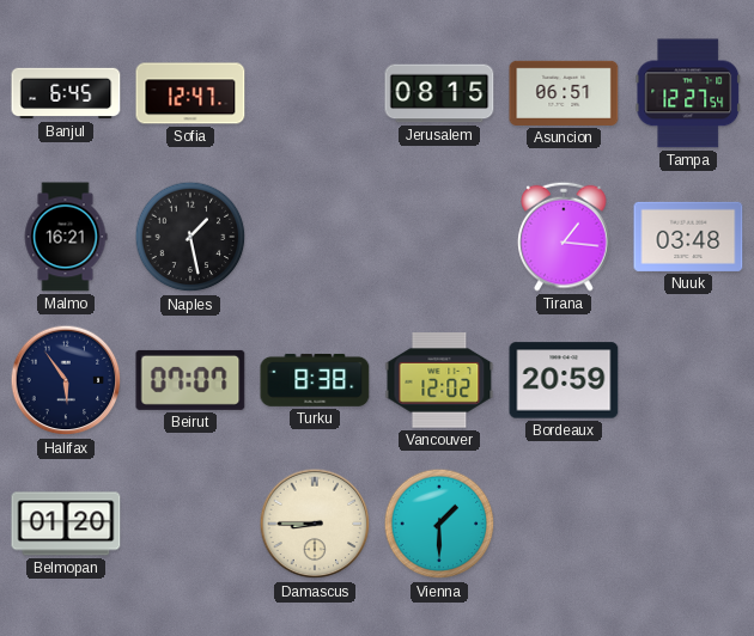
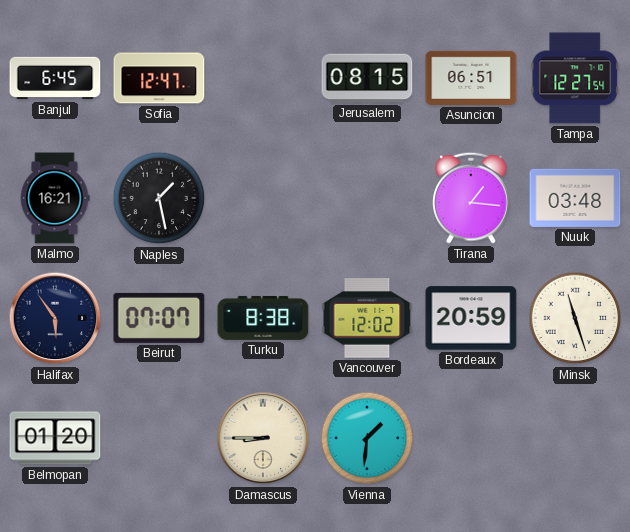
Minsk: none -> 11:27 (575, 318)
Vienna: 1:30 -> 1:31 (367, 438)
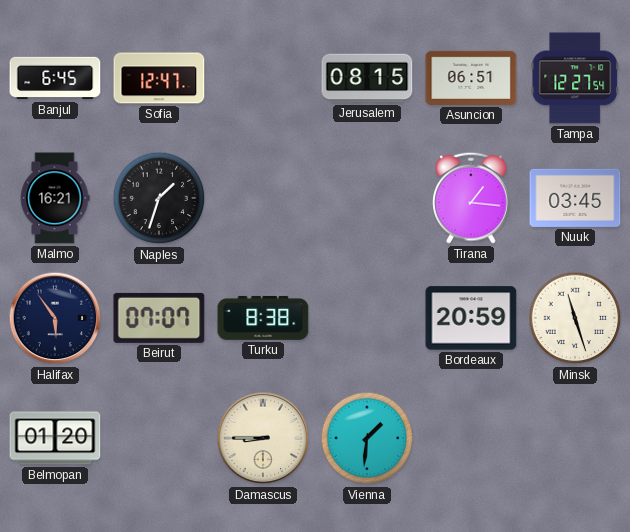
Naples: 1:28 -> 1:33 (159, 198)
Nuuk: 03:48 -> 03:45 (575, 198)
Vancouver: 12:02 -> none (367, 319)
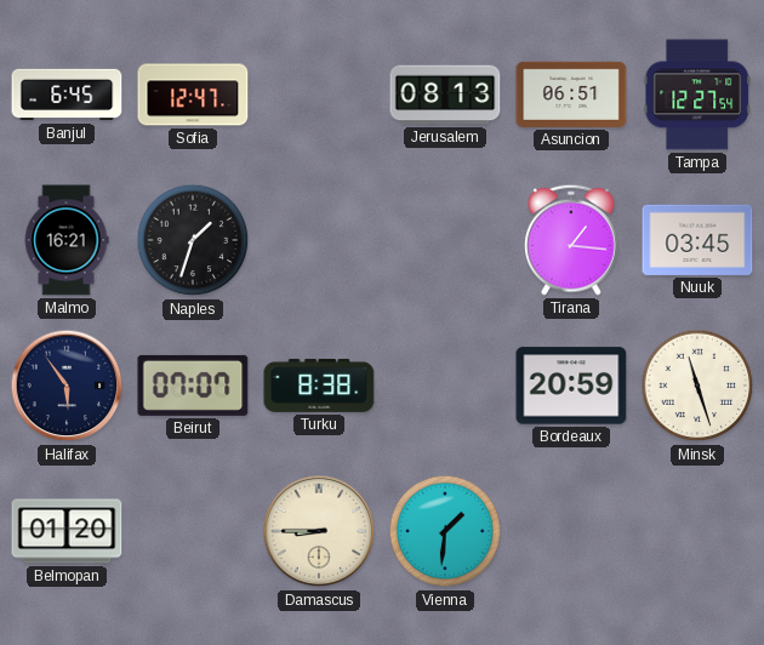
Jerusalem: 08:15 -> 08:13 (445, 95)
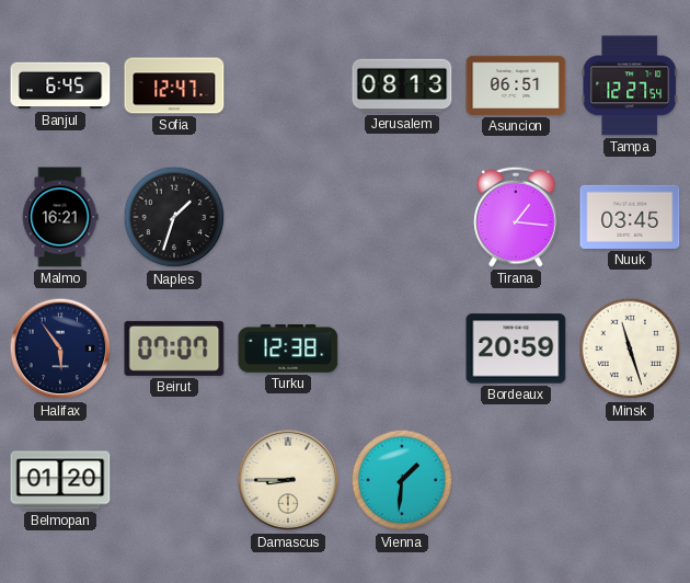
Turku: 8:38 -> 12:38 (288, 348)
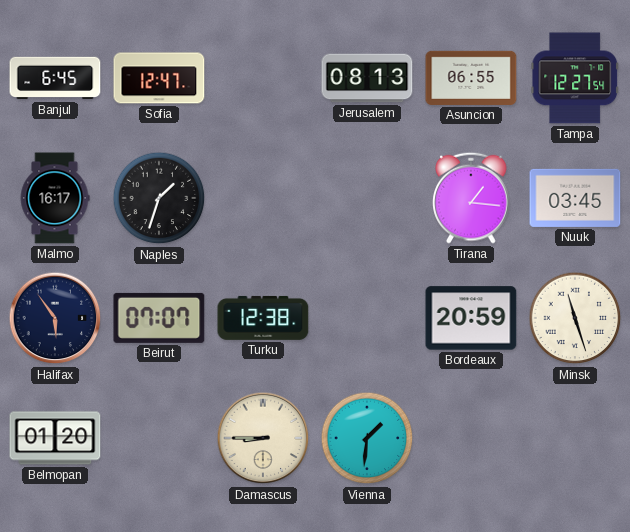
Asuncion: 06:51 -> 06:55 (471, 78)
Malmo: 16:21 -> 16:17 (55, 198)
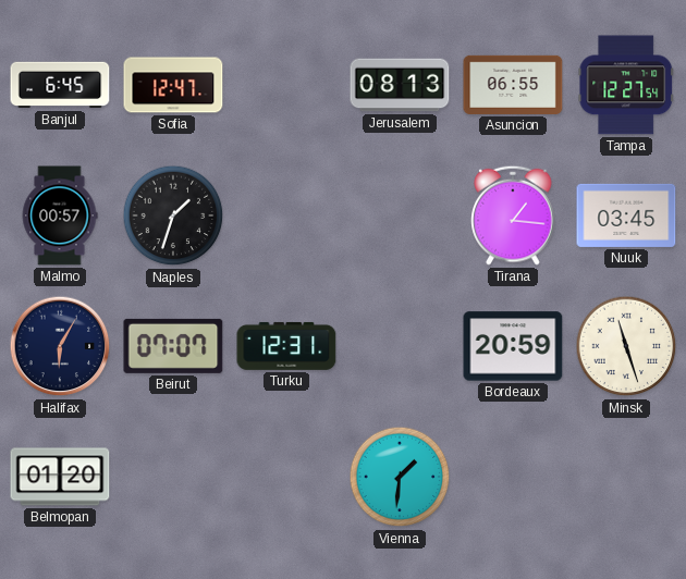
Malmo: 16:17 -> 00:57 (60, 215)
Halifax: 5:54 -> 6:05 (60, 346)
Turku: 12:38 -> 12:31 (286, 346)
Damascus: 8:45 -> none (263, 438)
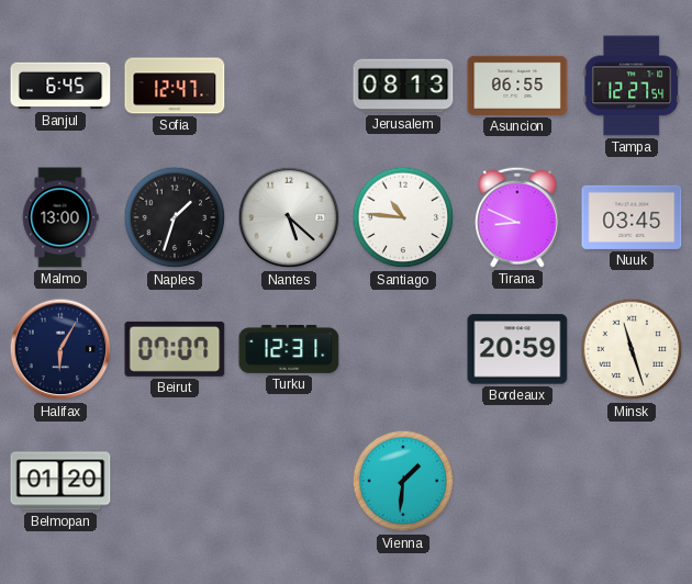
Malmo: 00:57 -> 13:00 (60, 217)
Nantes: none -> 5:22 (289, 217)
Santiago: none -> 10:46 (403, 217)
Tirana: 1:16 -> 8:49 (517, 217)
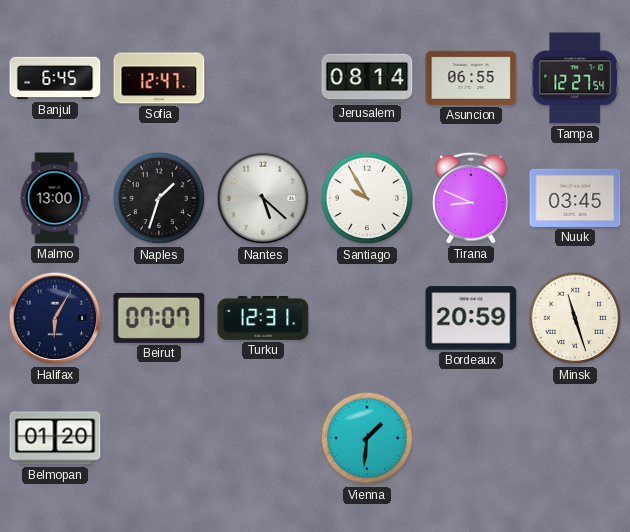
Jerusalem: 08:13 -> 08:14 (367, 78)
Santiago: 10:46 -> 9:55 (367, 198)
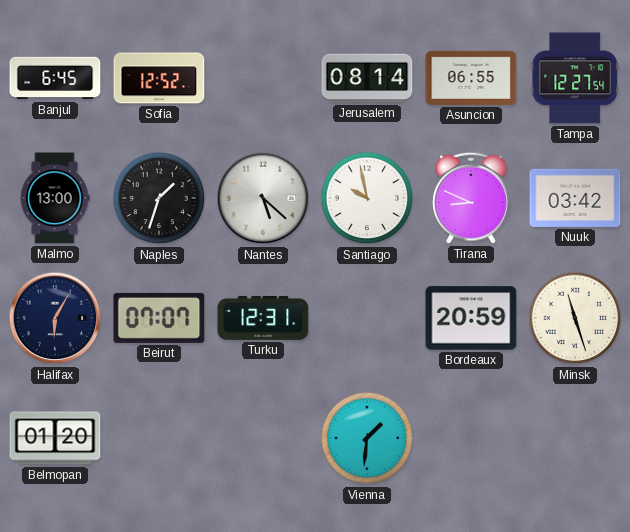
Sofia: 12:47 -> 12:52 (159, 78)
Santiago: 9:55 -> 9:58 (367, 198)
Nuuk: 03:45 -> 03:42 (575, 198)
